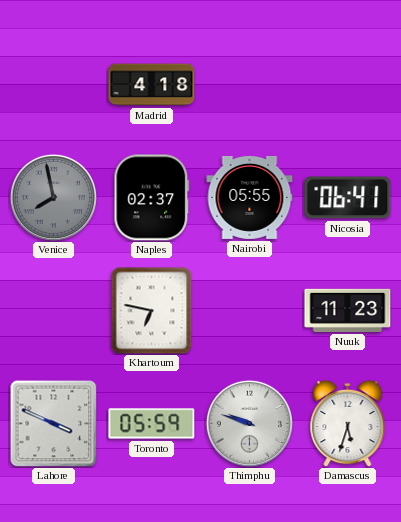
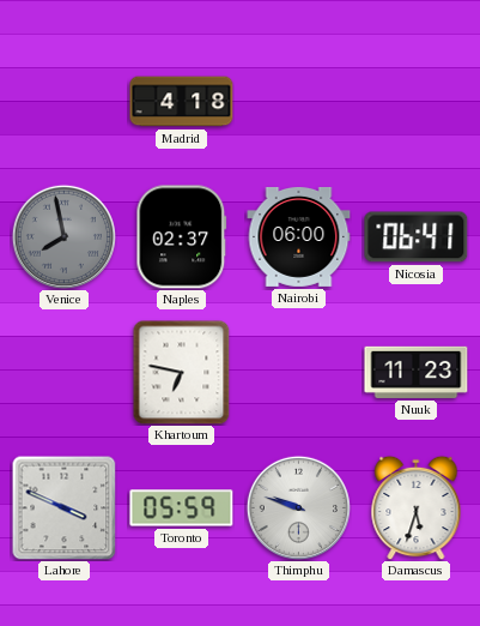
Nairobi: 05:55 -> 06:00 (299, 236)
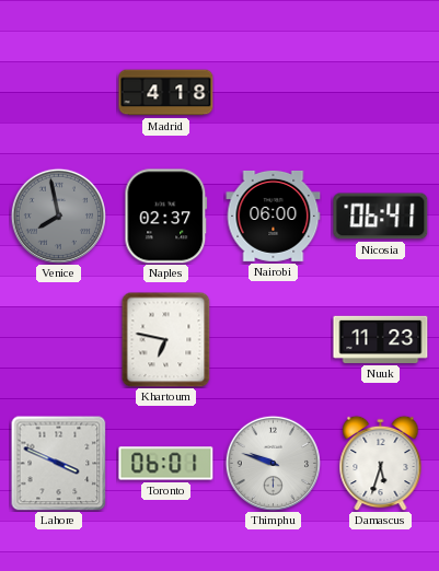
Toronto: 05:59 -> 06:01 (166, 464)
